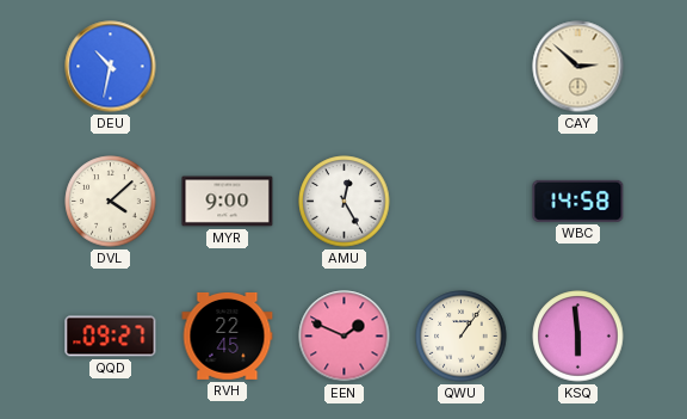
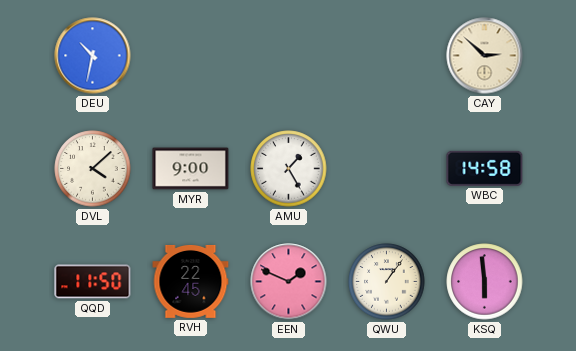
AMU: 12:25 -> 1:25 (289, 169)
QQD: 09:27 -> 11:50 (93, 282)
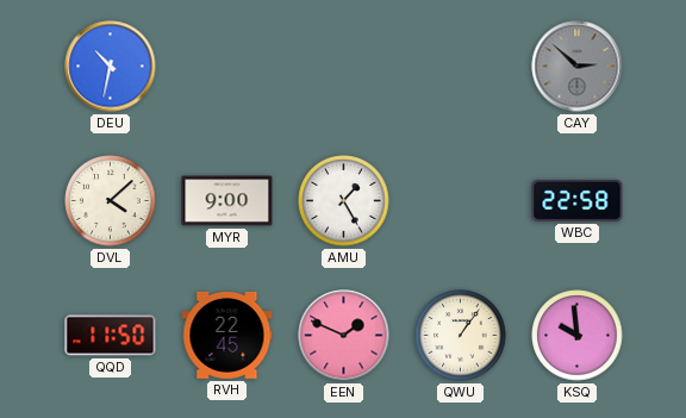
CAY dial: cream -> grey (578, 67)
WBC: 14:58 -> 22:58 (578, 200)
KSQ: 5:59 -> 9:59 (578, 336)
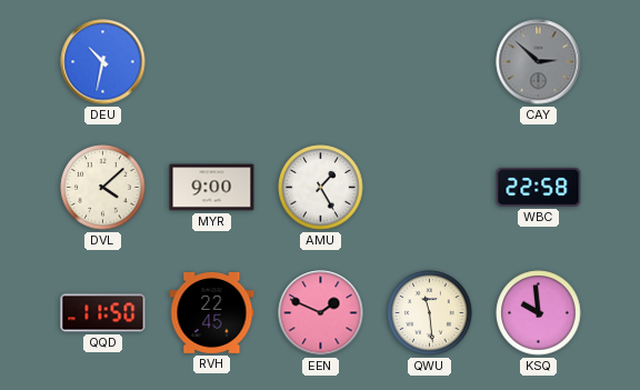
QWU: 1:06 -> 11:29 (430, 313)
